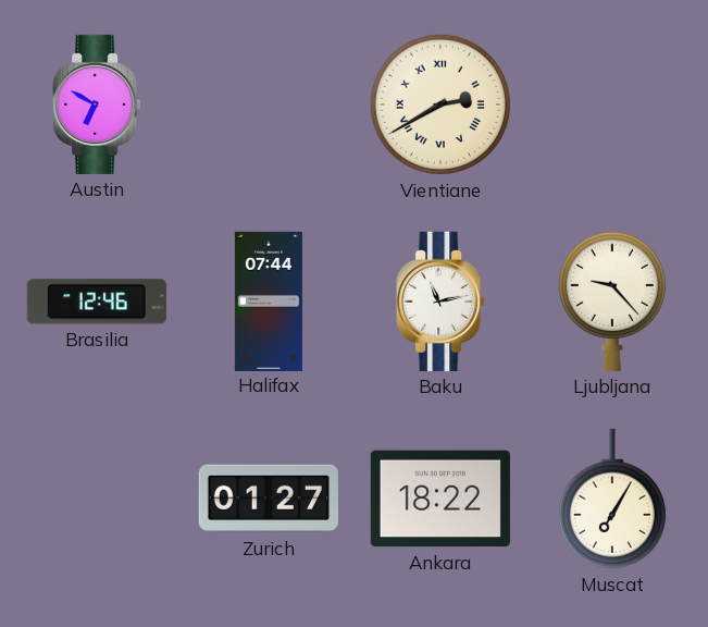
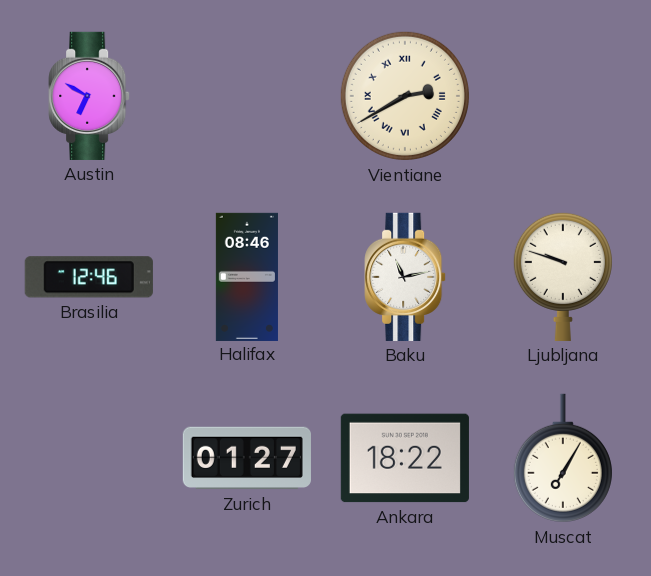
Halifax: 07:44 -> 08:46 (247, 276)
Ljubljana: 9:23 -> 9:48 (563, 276)
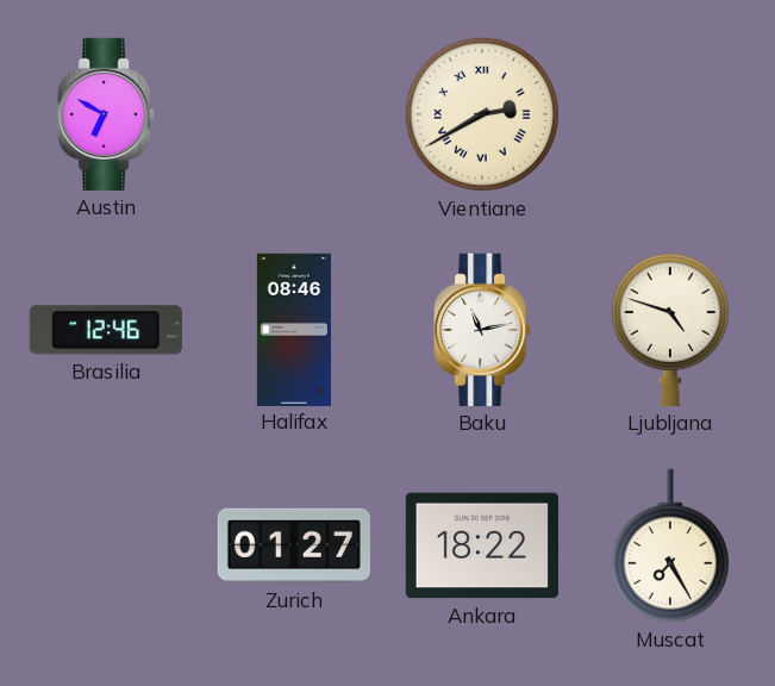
Ljubljana: 9:48 -> 4:48 (670, 329)
Muscat: 7:05 -> 7:25 (670, 545)
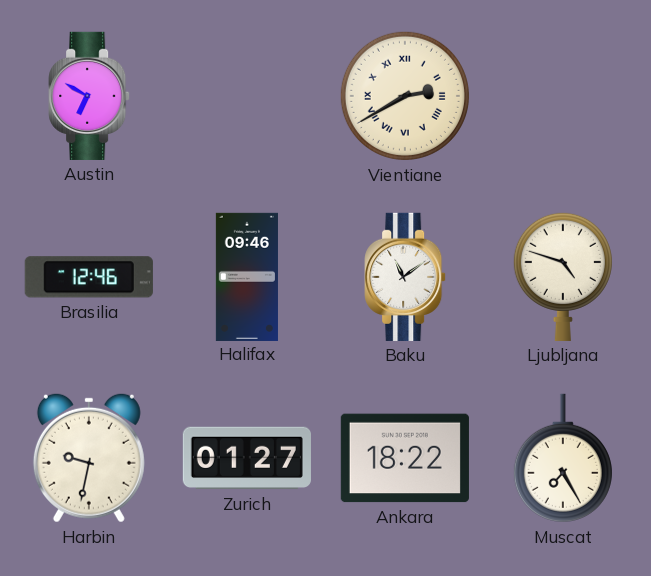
Halifax: 08:46 -> 09:46 (247, 276)
Baku: 11:13 -> 11:09 (405, 277)
Harbin: none -> 9:32 (89, 458)
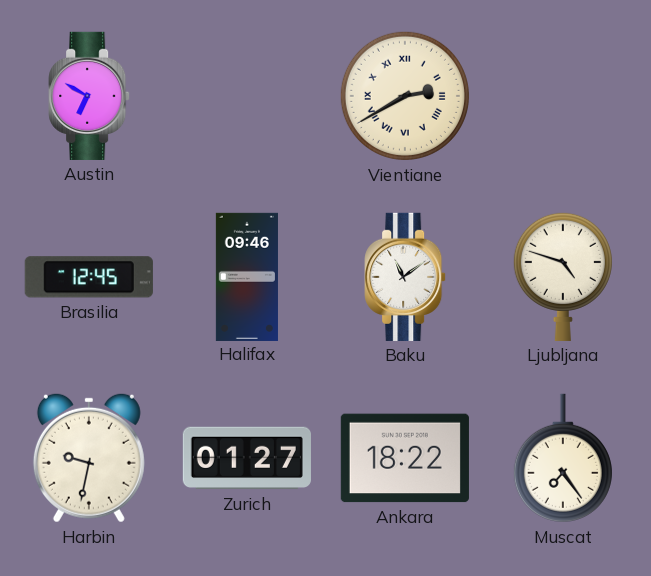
Brasilia: 12:46 -> 12:45 (89, 277)
Muscat: 7:25 -> 7:24 (563, 458)
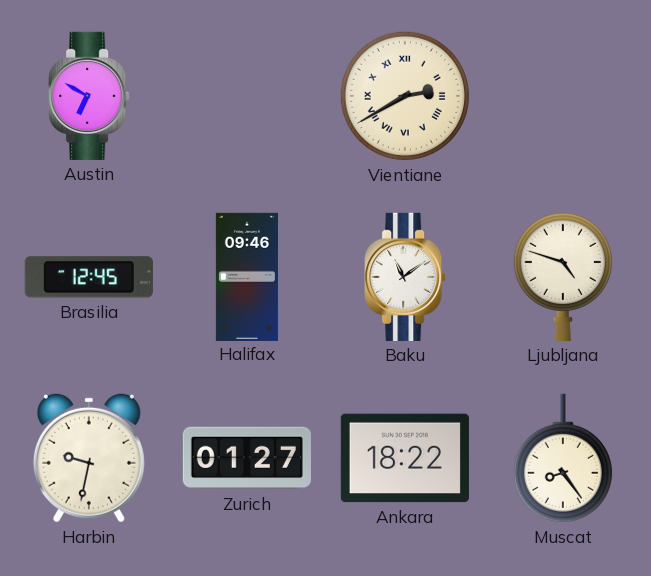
Muscat: 7:24 -> 8:24 (563, 458)
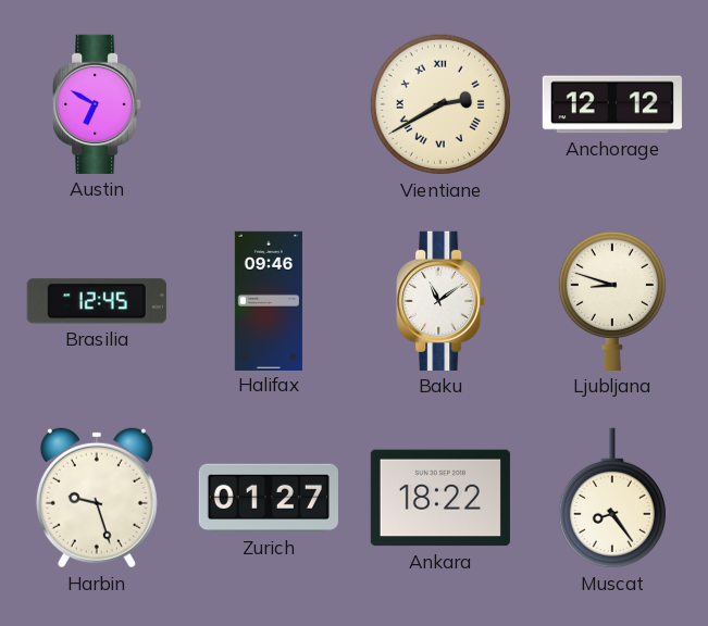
Anchorage: none -> 12:12 (612, 104)
Ljubljana: 4:48 -> 8:48 (612, 300)
Harbin: 9:32 -> 9:27 (97, 498)
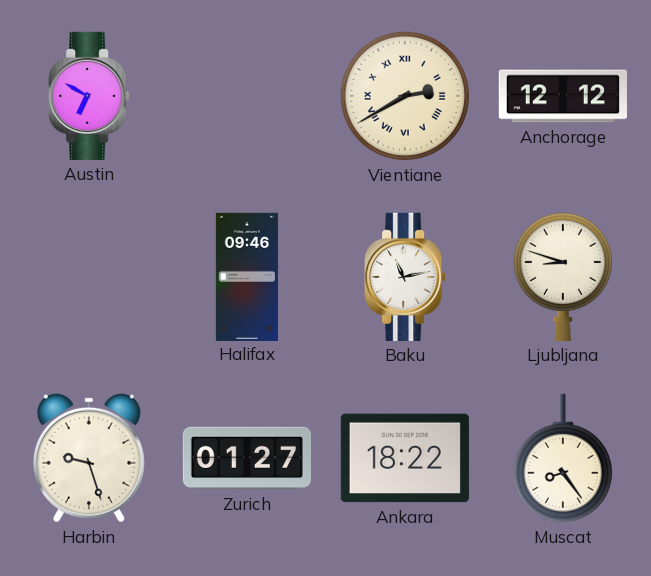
Brasilia: 12:45 -> none (97, 301)
Baku: 11:09 -> 11:13 (405, 277)
